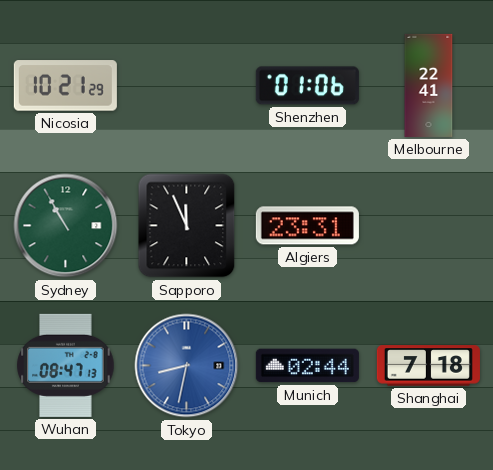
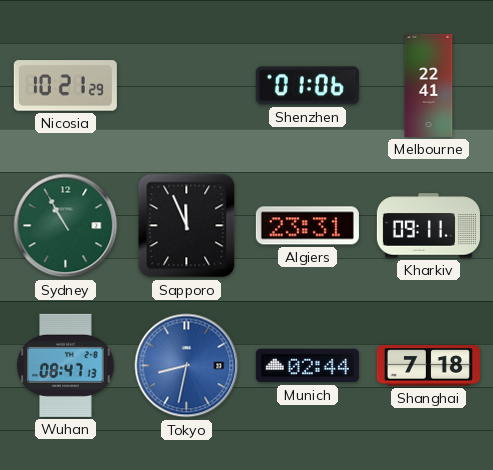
Kharkiv: none -> 09:11 (428, 226)
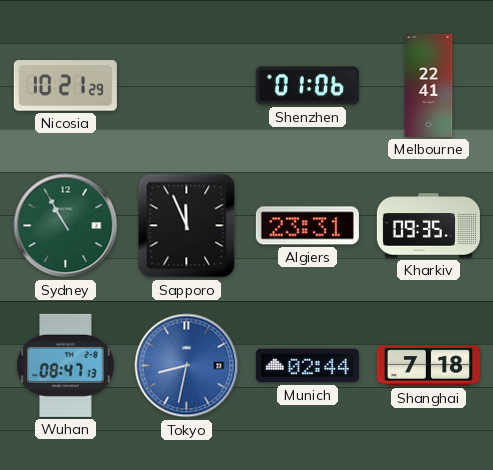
Kharkiv: 09:11 -> 09:35 (428, 226)
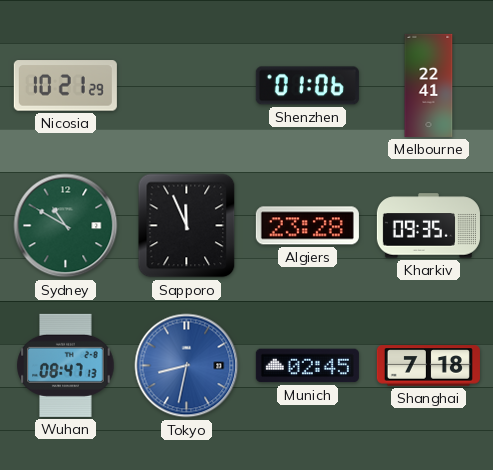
Sydney: 10:55 -> 10:50 (66, 226)
Algiers: 23:31 -> 23:28 (307, 226)
Munich: 02:44 -> 02:45 (307, 366)
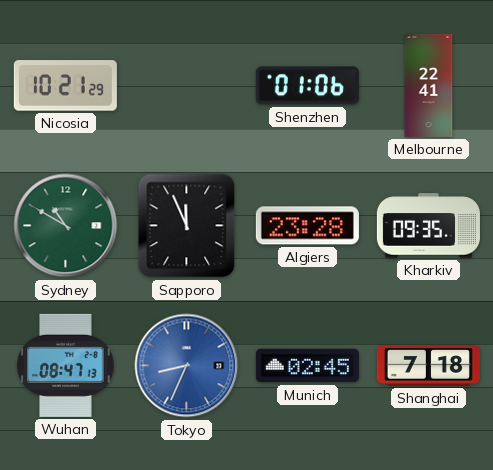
Tokyo: 8:32 -> 8:34 (187, 366)
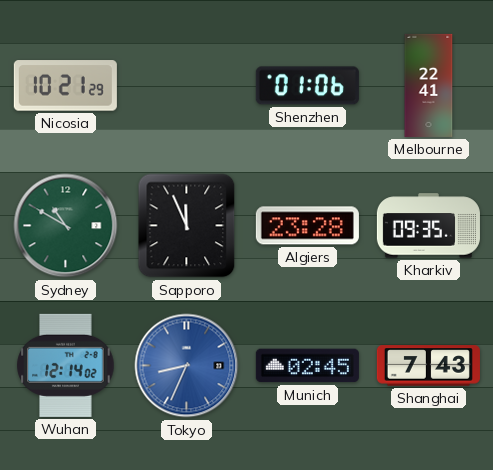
Wuhan: 08:47 -> 12:14 (66, 365)
Shanghai: 7:18 -> 7:43 (428, 366)
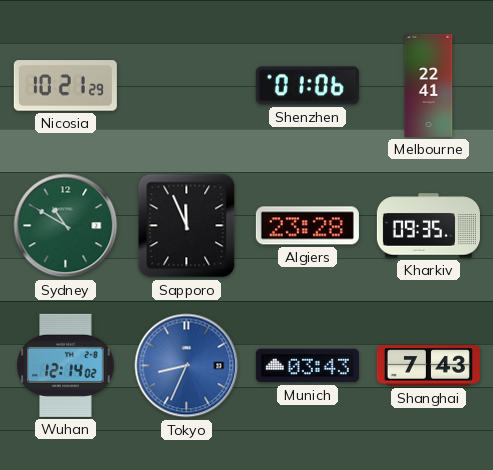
Munich: 02:45 -> 03:43 (307, 366)
